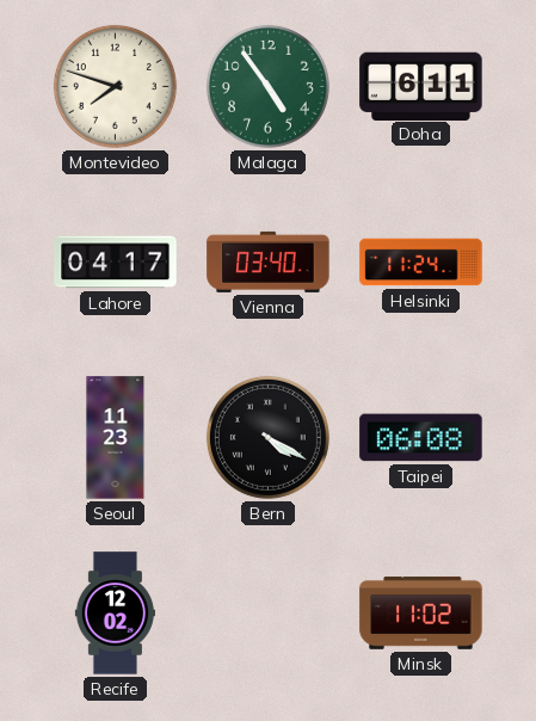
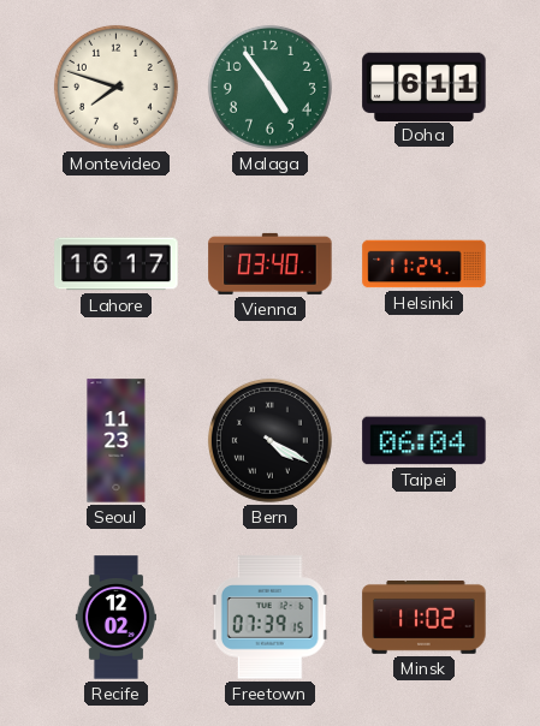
Lahore: 04:17 -> 16:17 (117, 264)
Taipei: 06:08 -> 06:04 (425, 441)
Freetown: none -> 07:39 (269, 618)
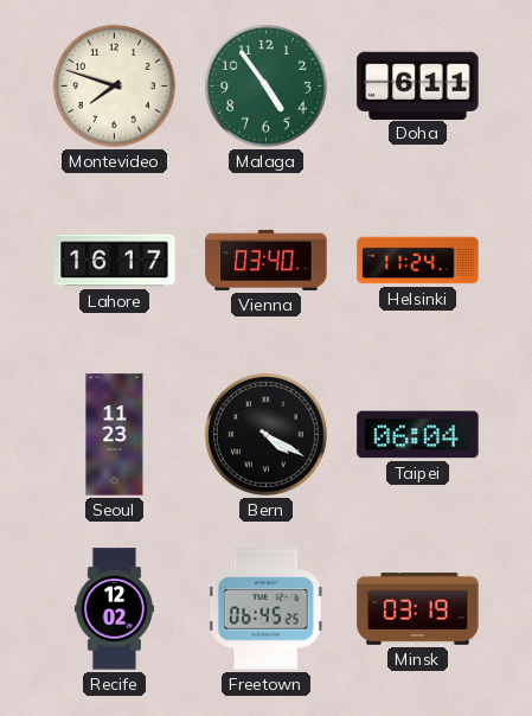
Freetown: 07:39 -> 06:45 (265, 609)
Minsk: 11:02 -> 03:19 (418, 609)
